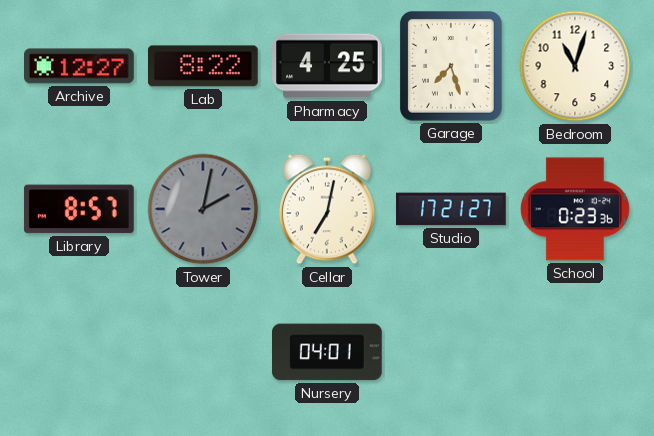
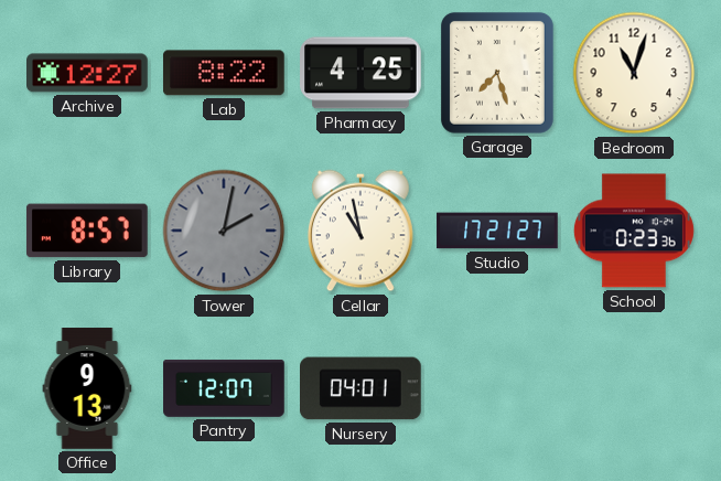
Cellar: 7:02 -> 10:58 (360, 231)
Office: none -> 9:13 (87, 388)
Pantry: none -> 12:07 (224, 388)
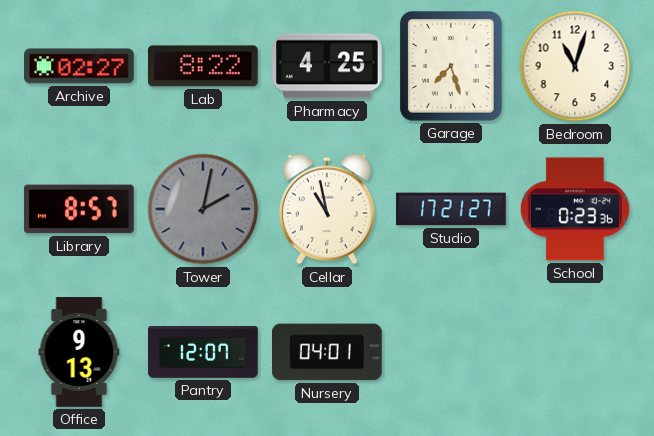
Archive: 12:27 -> 02:27 (80, 66)
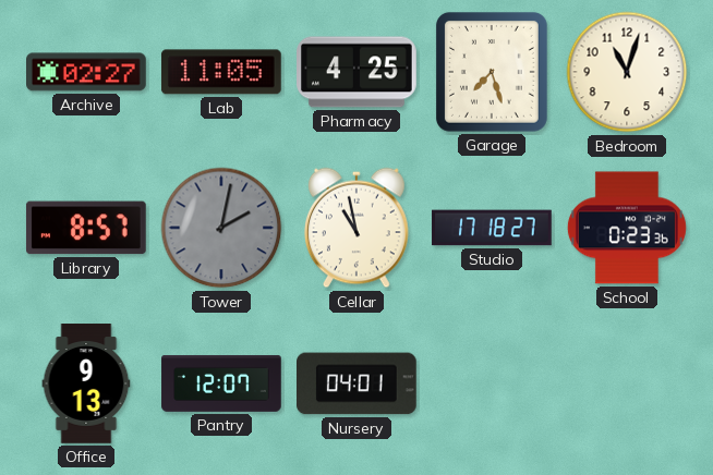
Lab: 8:22 -> 11:05 (221, 72)
Studio: 17:21 -> 17:18 (492, 228)
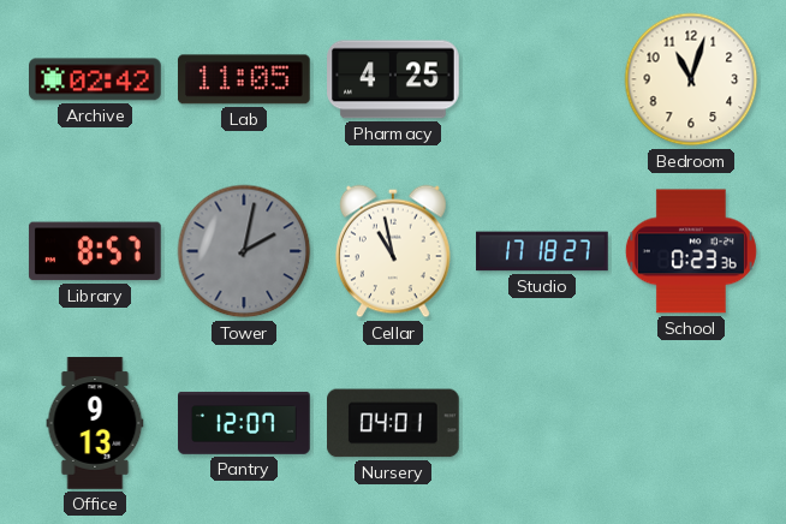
Archive: 02:27 -> 02:42 (96, 79)
Garage: 7:27 -> none (492, 72)
